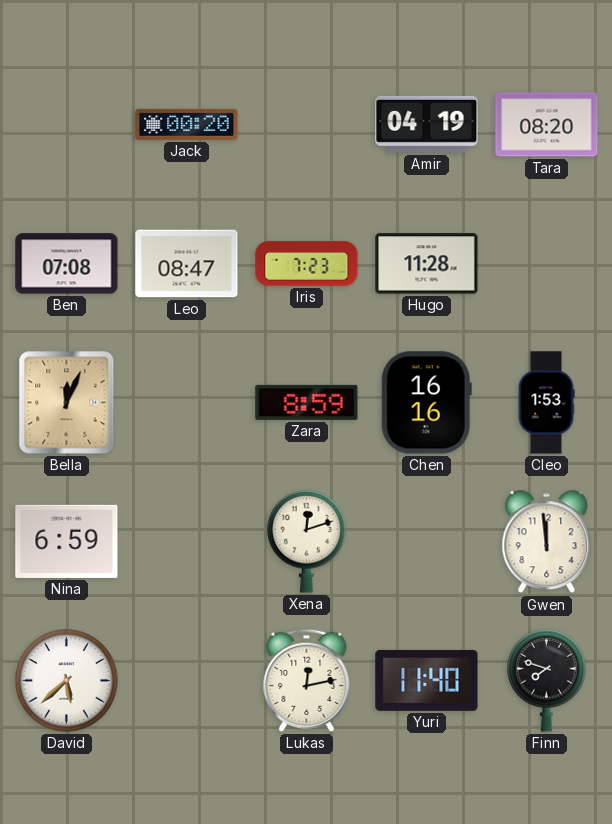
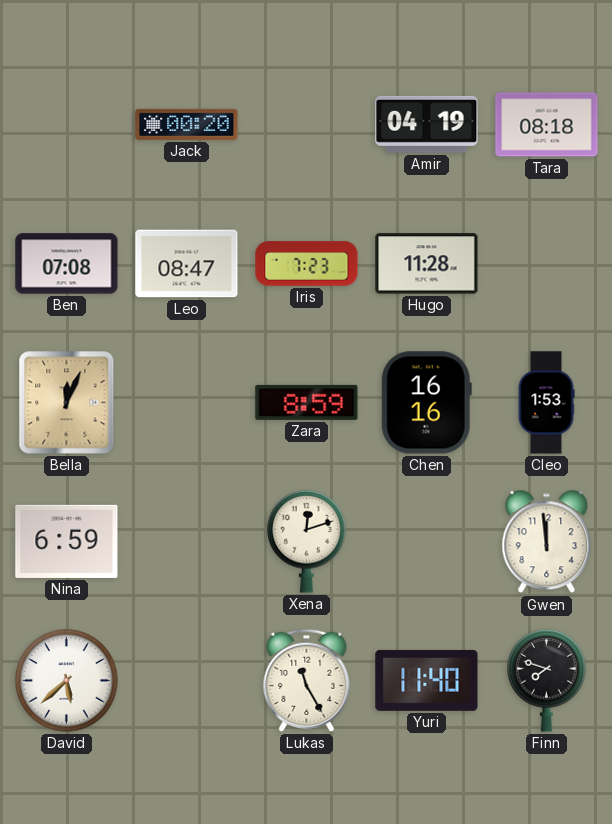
Tara: 08:20 -> 08:18 (547, 125)
Lukas: 12:13 -> 11:25 (307, 680)
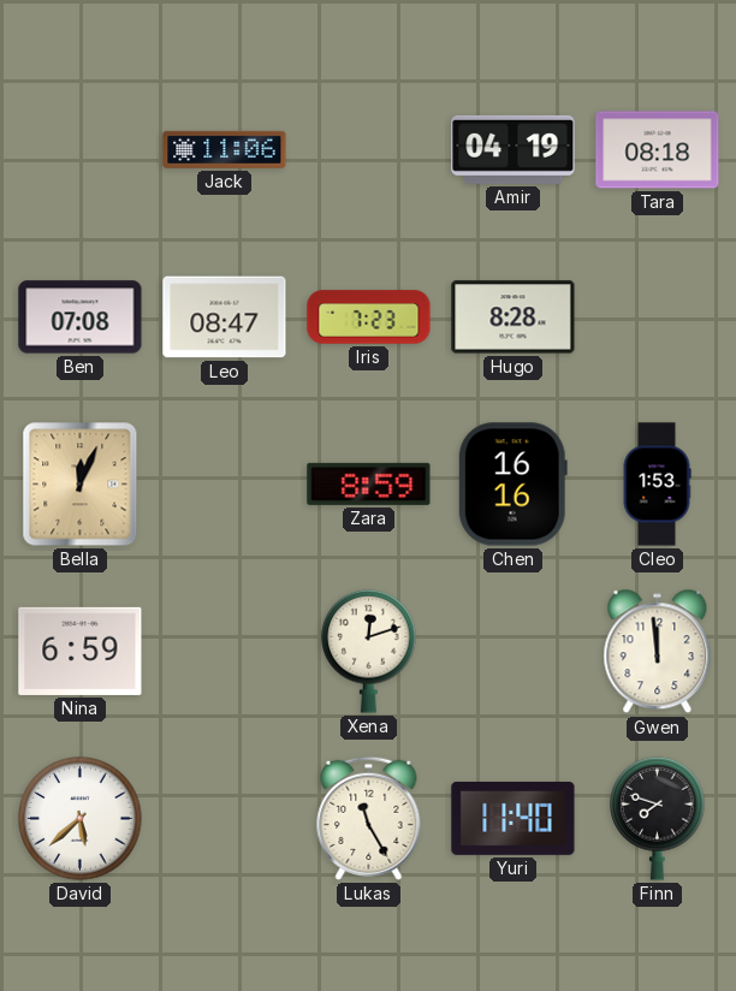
Jack: 00:20 -> 11:06 (225, 149)
Hugo: 11:28 -> 8:28 (514, 318)
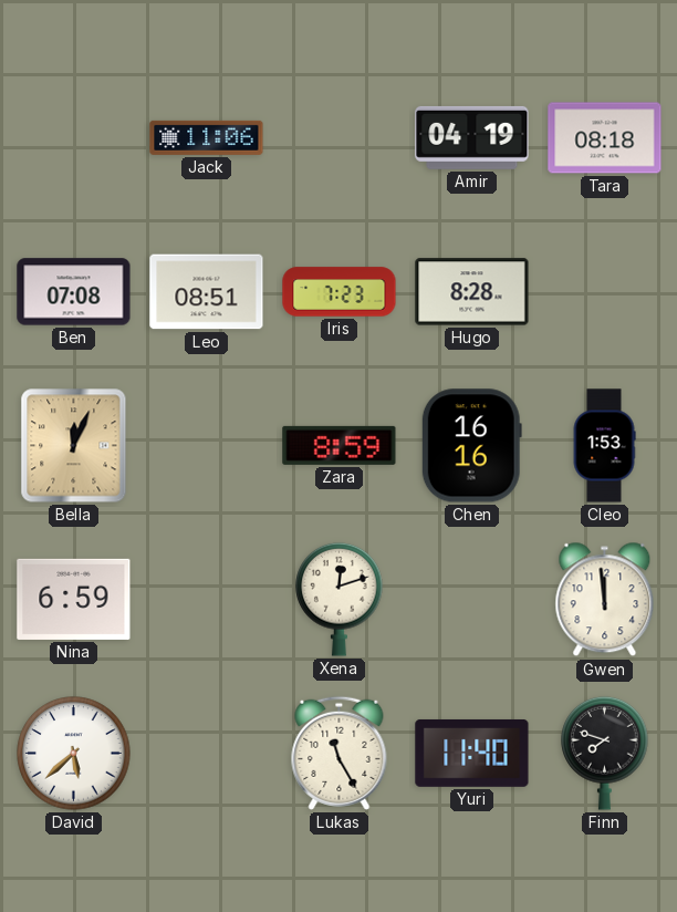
Leo: 08:47 -> 08:51 (207, 292)
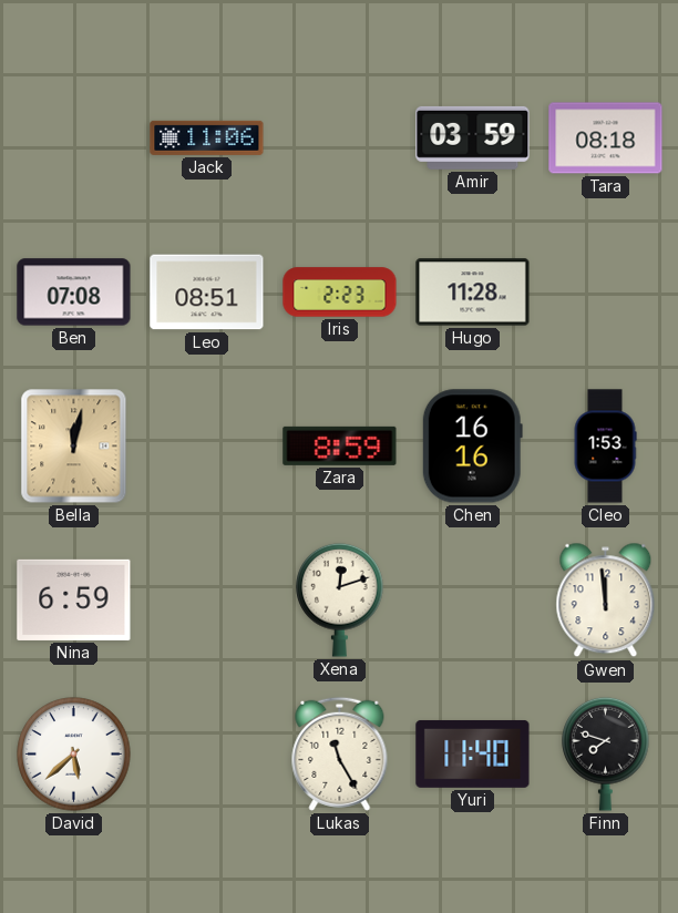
Amir: 04:19 -> 03:59 (473, 137)
Iris: 7:23 -> 2:23 (340, 293)
Hugo: 8:28 -> 11:28 (473, 293)
Bella: 12:04 -> 12:02 (74, 447)
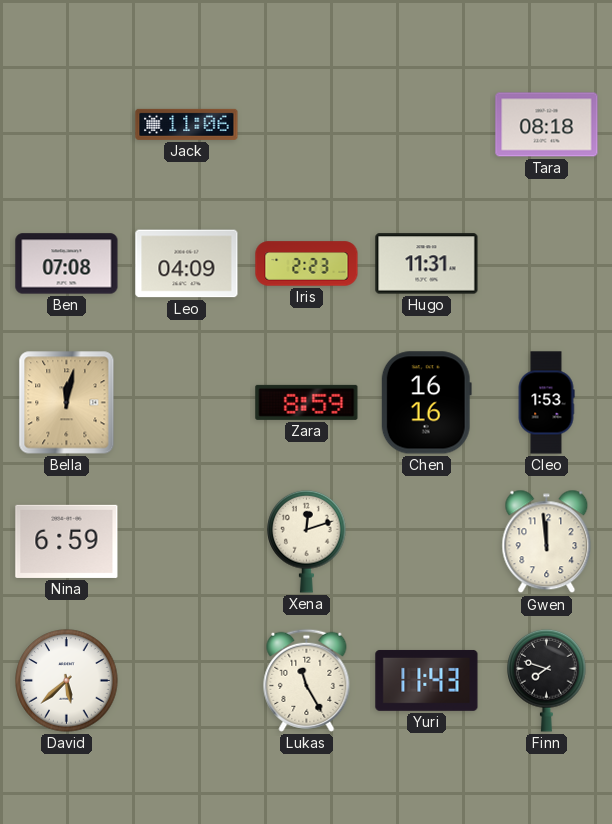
Amir: 03:59 -> none (473, 137)
Leo: 08:51 -> 04:09 (187, 264)
Hugo: 11:28 -> 11:31 (427, 264)
Yuri: 11:40 -> 11:43 (427, 680)
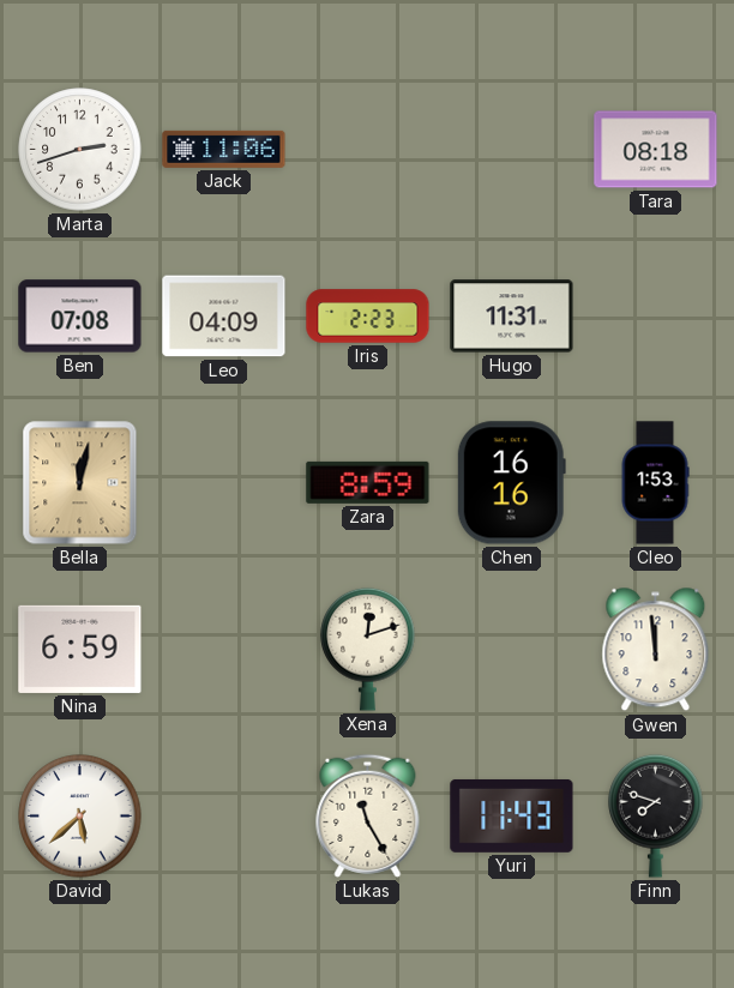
Marta: none -> 2:42 (80, 150)
